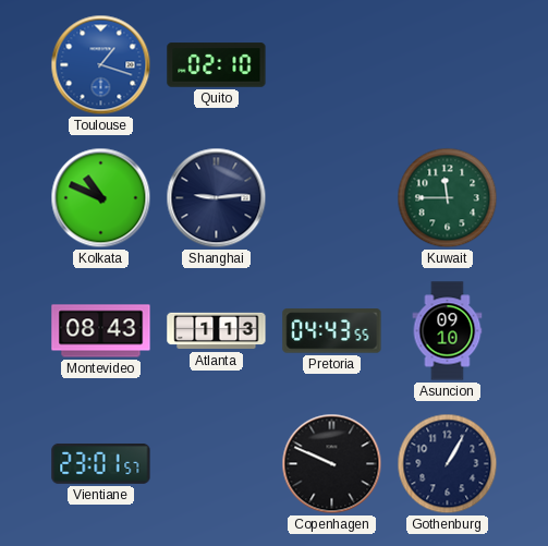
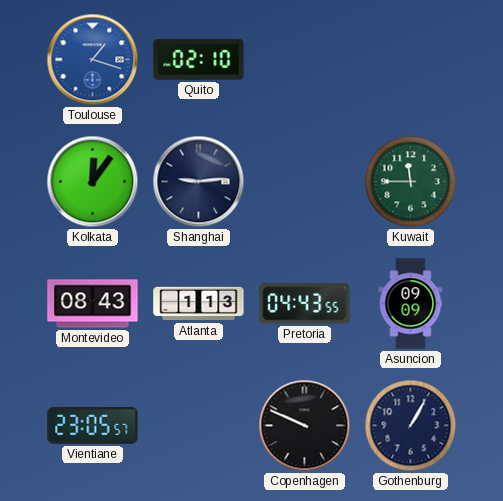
Kolkata: 10:49 -> 12:06 (93, 182)
Asuncion: 09:10 -> 09:09 (411, 304)
Vientiane: 23:01 -> 23:05 (93, 425)
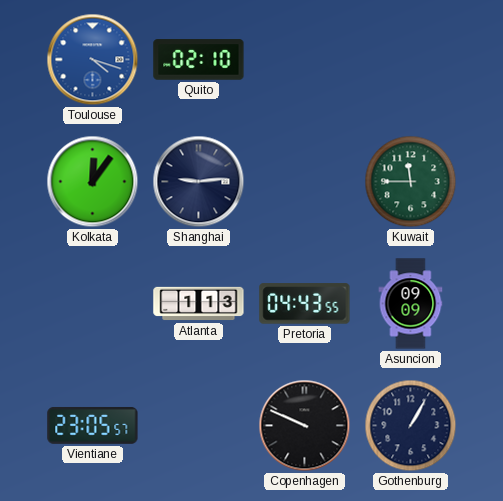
Toulouse: 1:18 -> 4:18 (93, 60)
Montevideo: 08:43 -> none (93, 304)
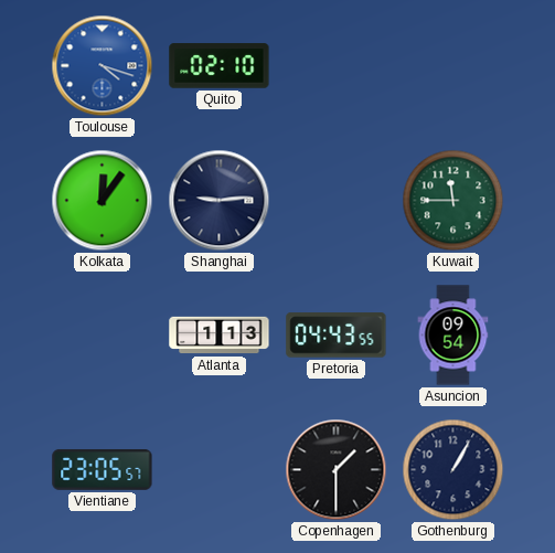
Asuncion: 09:09 -> 09:54 (453, 336)
Copenhagen: 9:49 -> 1:30 (337, 470)
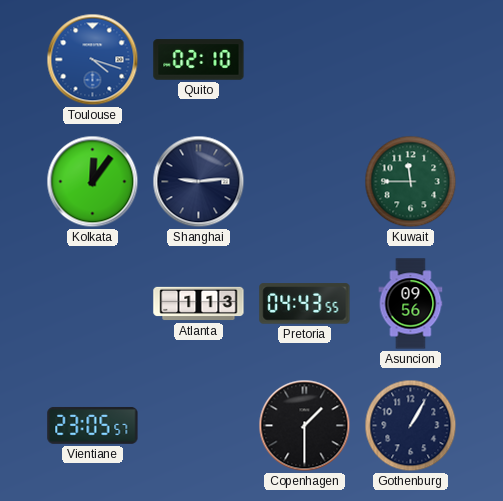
Asuncion: 09:54 -> 09:56 (411, 304)
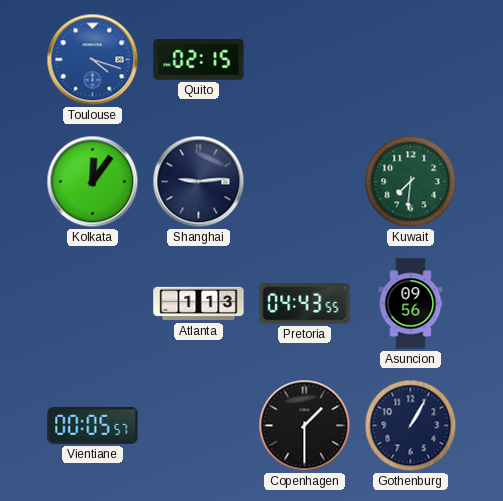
Quito: 02:10 -> 02:15 (199, 60)
Kuwait: 11:45 -> 7:31 (411, 182)
Vientiane: 23:05 -> 00:05 (93, 425)
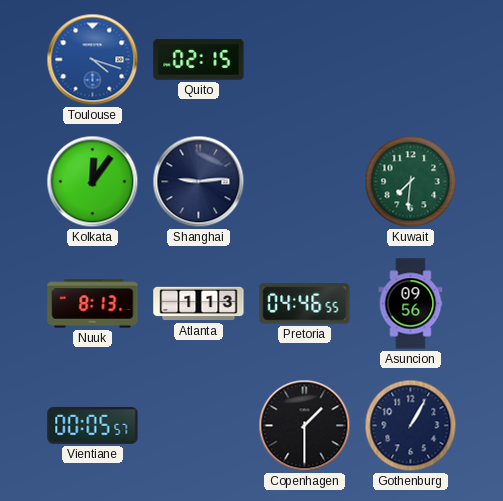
Nuuk: none -> 8:13 (93, 304)
Pretoria: 04:43 -> 04:46 (305, 304)
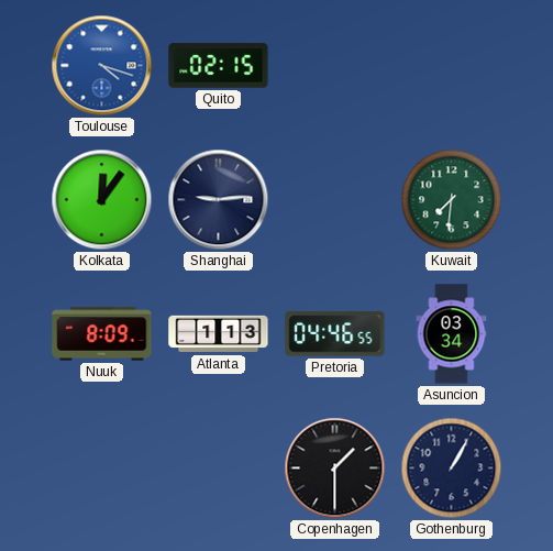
Nuuk: 8:13 -> 8:09 (102, 334)
Asuncion: 09:56 -> 03:34 (452, 334)
Vientiane: 00:05 -> none (93, 425)
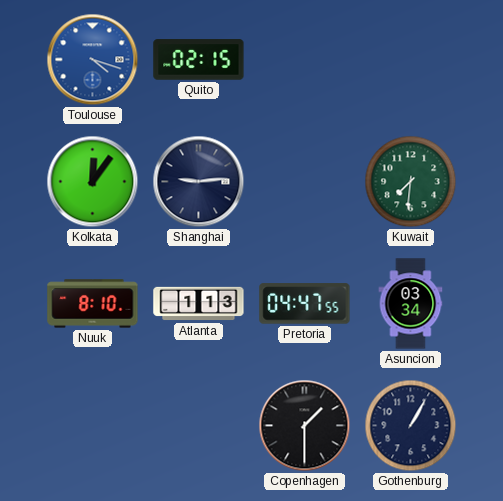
Nuuk: 8:09 -> 8:10 (93, 304)
Pretoria: 04:46 -> 04:47 (305, 304)
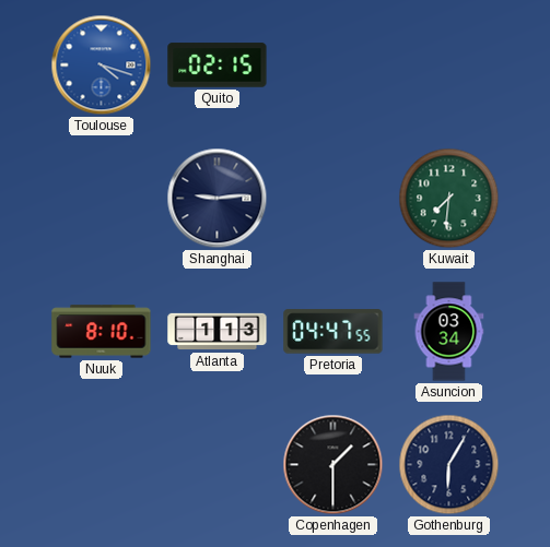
Kolkata: 12:06 -> none (93, 182)
Gothenburg: 1:05 -> 6:05 (449, 465)
